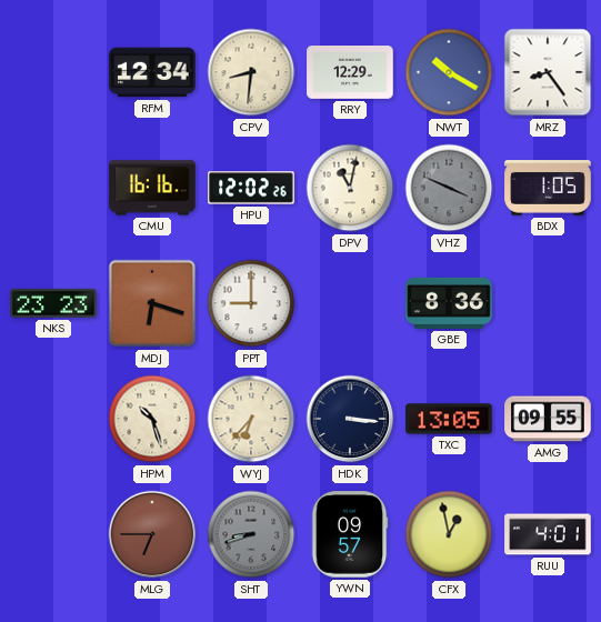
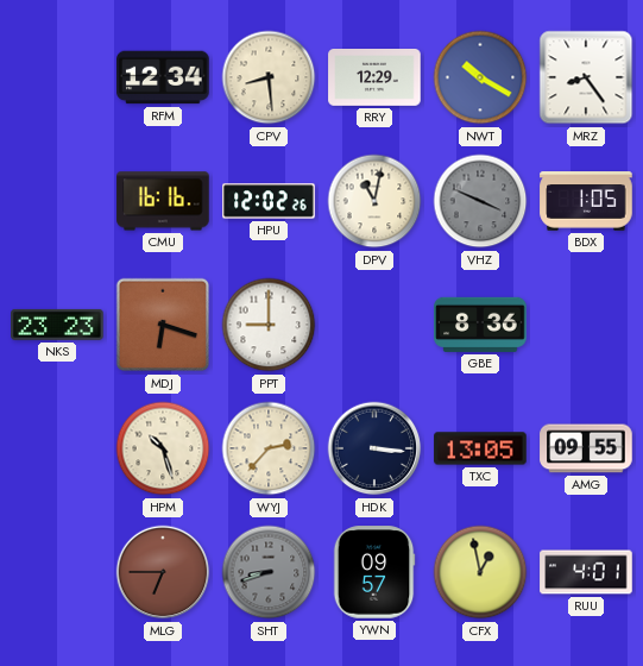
CPV: 8:31 -> 8:29 (269, 77)
WYJ: 6:37 -> 2:37 (269, 448)
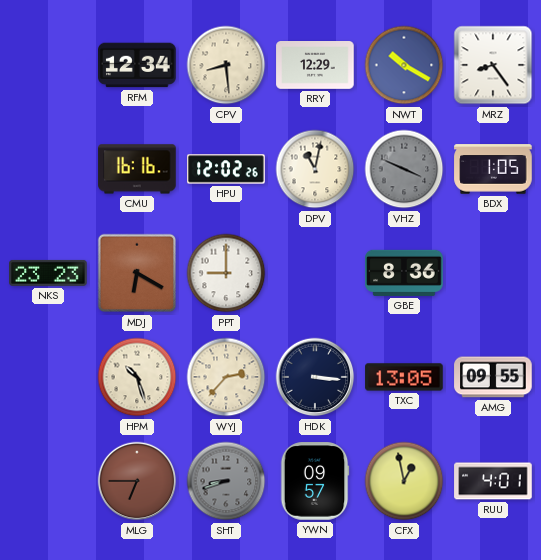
MDJ: 6:18 -> 6:20 (137, 273)
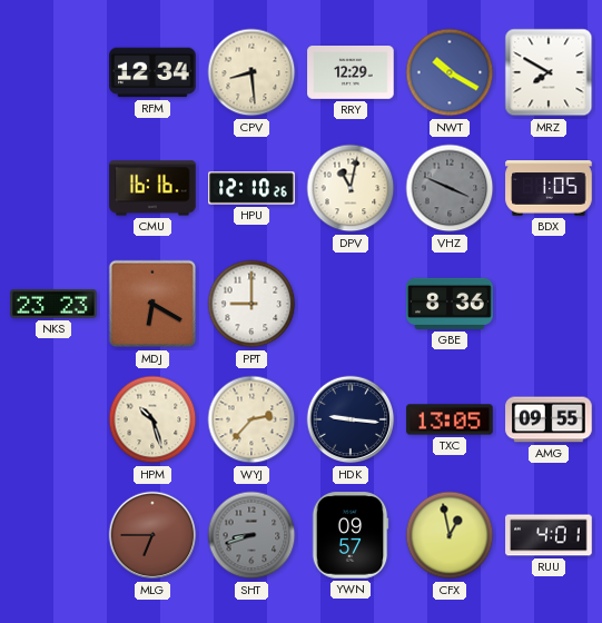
MRZ: 8:24 -> 7:50 (549, 72)
HPU: 12:02 -> 12:10 (251, 188)
HDK: 3:16 -> 9:16 (351, 419)
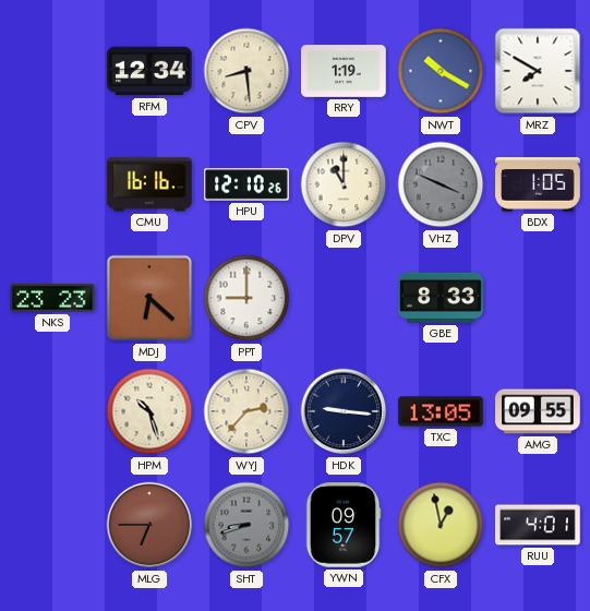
RRY: 12:29 -> 1:19 (344, 72)
DPV: 11:02 -> 11:00 (344, 184)
MDJ: 6:20 -> 6:22 (149, 298)
GBE: 8:36 -> 8:33 (441, 298)
